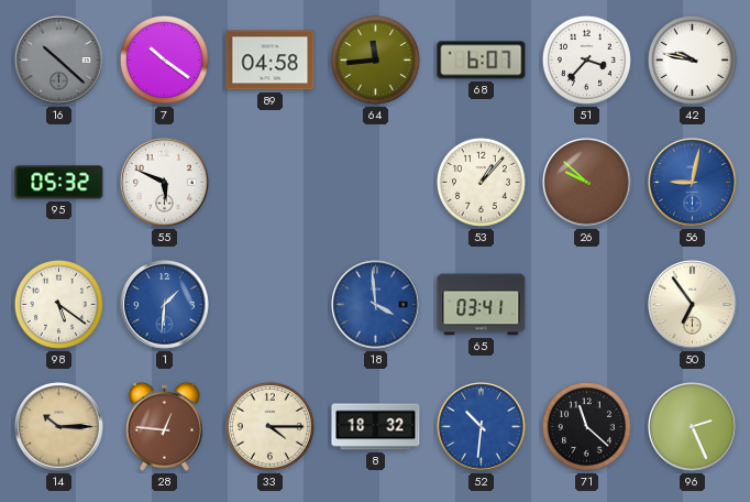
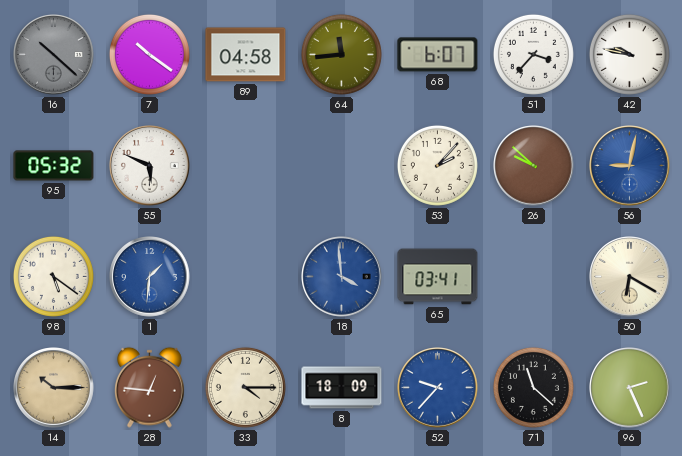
53: 1:07 -> 2:07 (437, 165)
50: 6:54 -> 6:20 (630, 277)
8: 18:32 -> 18:09 (342, 388)
52: 10:31 -> 9:37 (438, 388)
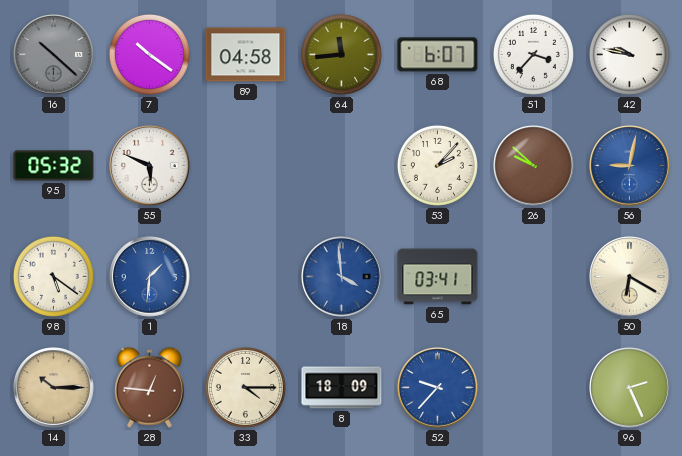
71: 11:22 -> none (533, 387)
